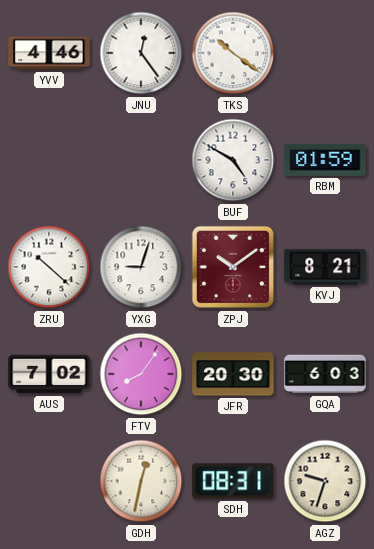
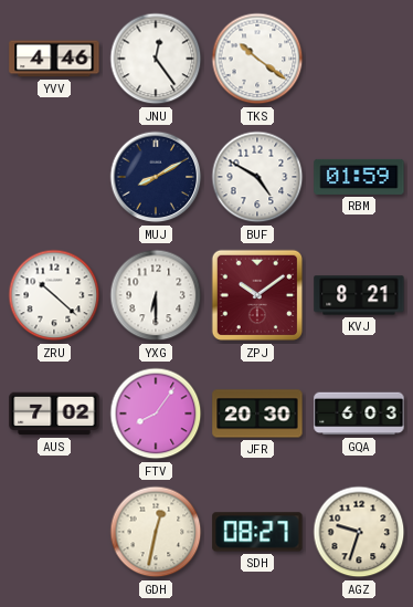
MUJ: none -> 8:10 (156, 177)
YXG: 9:03 -> 6:30 (156, 295)
SDH: 08:31 -> 08:27 (257, 532)
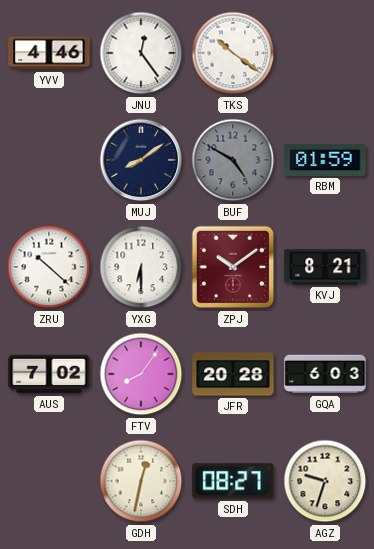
MUJ: 8:10 -> 8:09 (141, 160)
BUF dial: white -> grey (233, 160)
JFR: 20:30 -> 20:28 (233, 374)
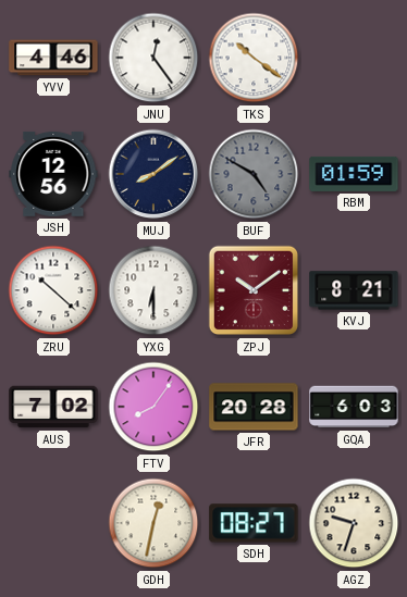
JSH: none -> 12:56 (53, 174)
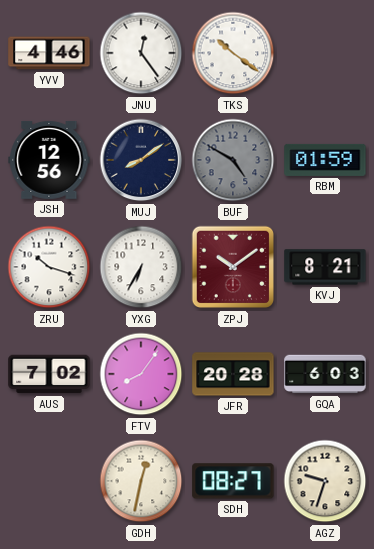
ZRU: 10:22 -> 10:18 (49, 267)
YXG: 6:30 -> 6:35 (141, 267)
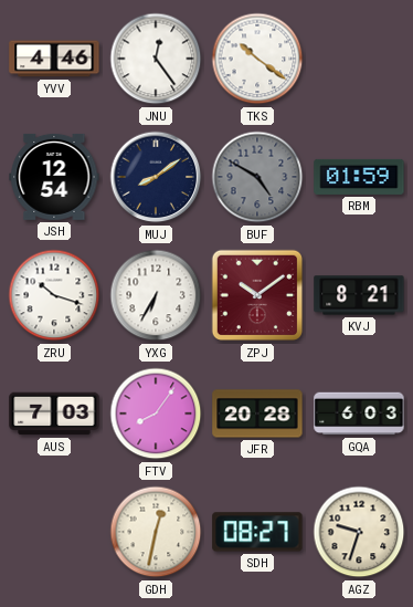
JSH: 12:56 -> 12:54 (54, 177)
AUS: 7:02 -> 7:03 (54, 414)
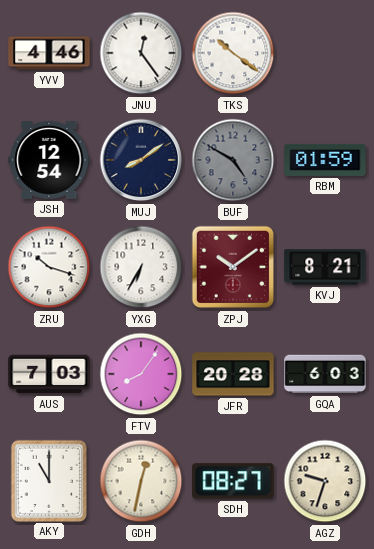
AKY: none -> 11:00 (48, 480)
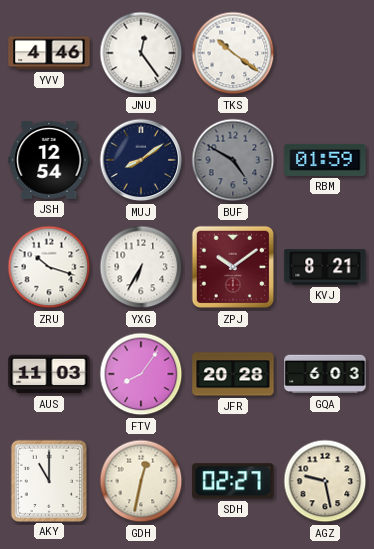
AUS: 7:03 -> 11:03 (49, 374)
SDH: 08:27 -> 02:27 (233, 481)
AGZ: 9:33 -> 9:28 (325, 481)
